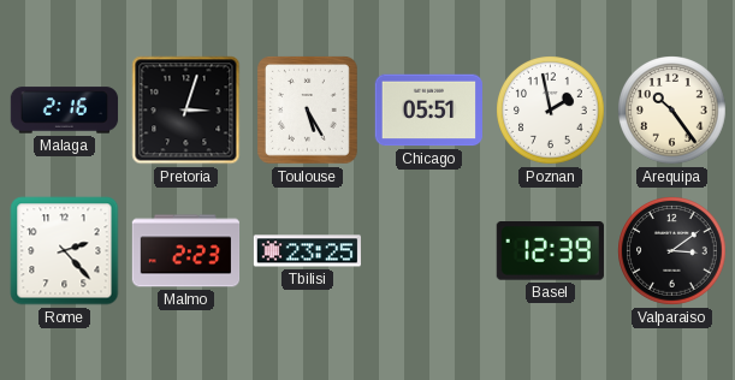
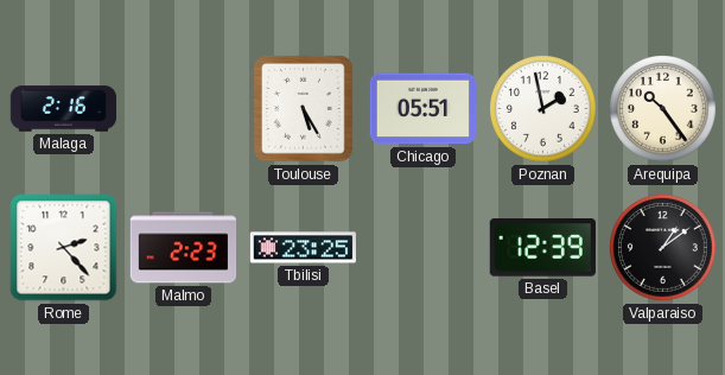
Pretoria: 3:03 -> none (186, 111)
Valparaiso: 3:09 -> 1:09 (663, 248)
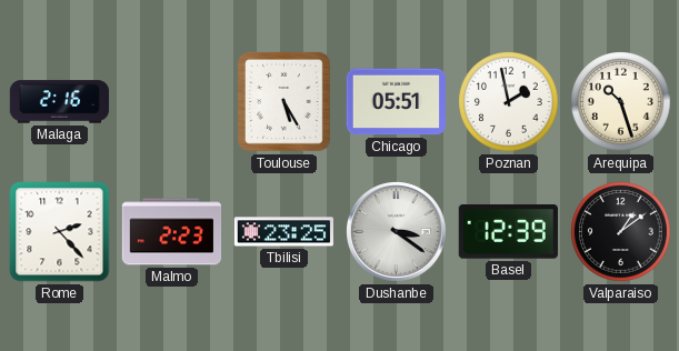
Arequipa: 10:24 -> 10:27 (621, 102)
Dushanbe: none -> 3:21 (397, 232)
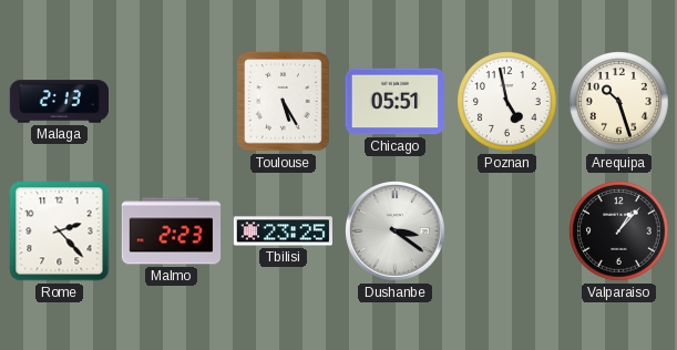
Malaga: 2:16 -> 2:13 (60, 102)
Poznan: 1:58 -> 4:58 (507, 102)
Basel: 12:39 -> none (508, 232)
Valparaiso: 1:09 -> 1:07 (619, 231)
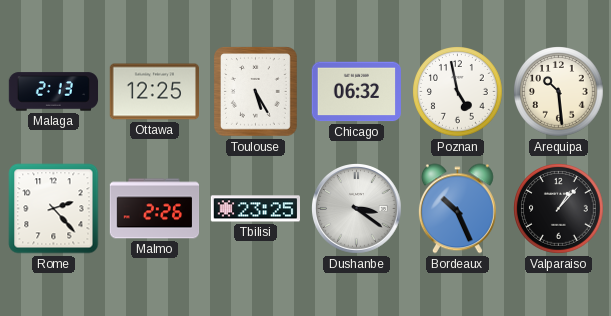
Ottawa: none -> 12:25 (154, 92)
Chicago: 05:51 -> 06:32 (356, 92)
Arequipa: 10:27 -> 10:29 (559, 92)
Malmo: 2:23 -> 2:26 (155, 209)
Bordeaux: none -> 10:26 (457, 209)
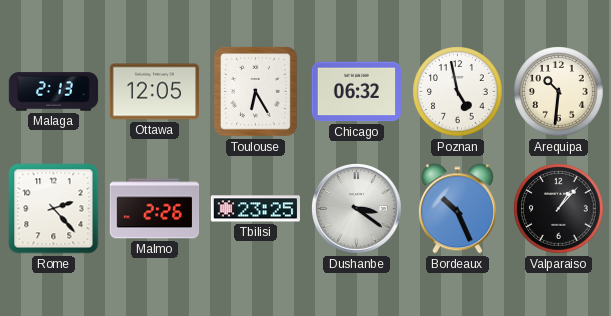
Ottawa: 12:25 -> 12:05 (154, 92)
Toulouse: 5:25 -> 6:25 (256, 92)
Arequipa: 10:29 -> 10:31 (559, 92)
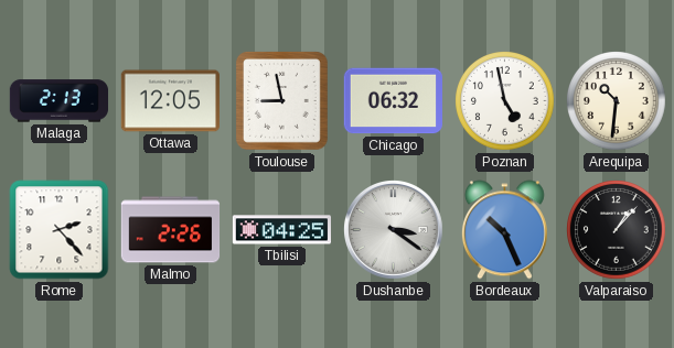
Toulouse: 6:25 -> 8:58 (282, 101)
Tbilisi: 23:25 -> 04:25 (281, 230)
